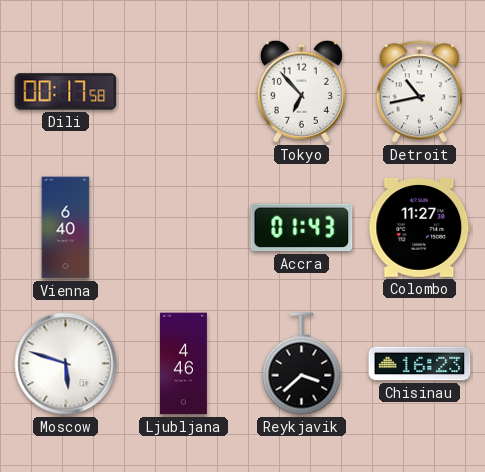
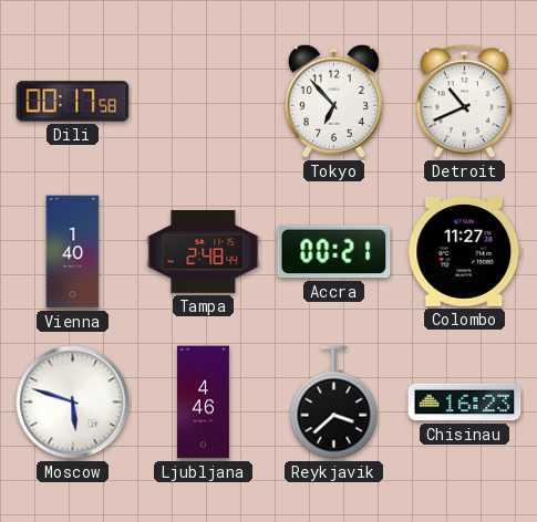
Detroit: 10:43 -> 10:41 (464, 102)
Vienna: 6:40 -> 1:40 (73, 252)
Tampa: none -> 2:48 (204, 252)
Accra: 01:43 -> 00:21 (334, 252)
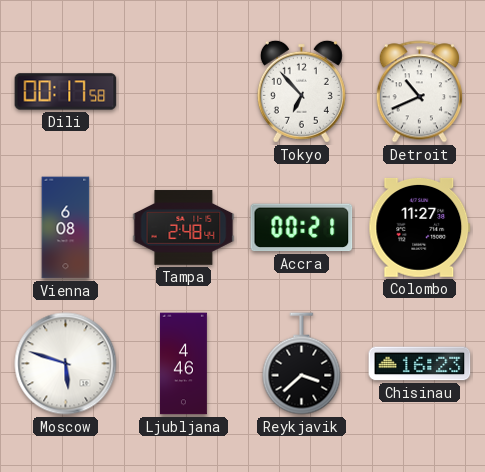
Vienna: 1:40 -> 6:08 (66, 228)
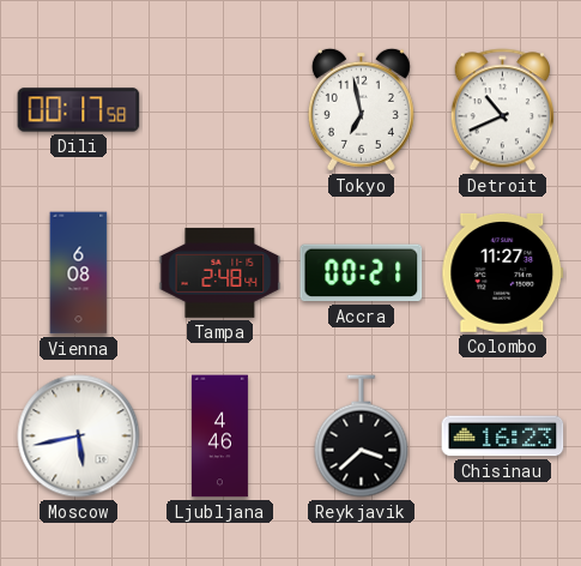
Tokyo: 6:53 -> 6:58 (361, 109)
Moscow: 5:48 -> 5:43 (79, 436)
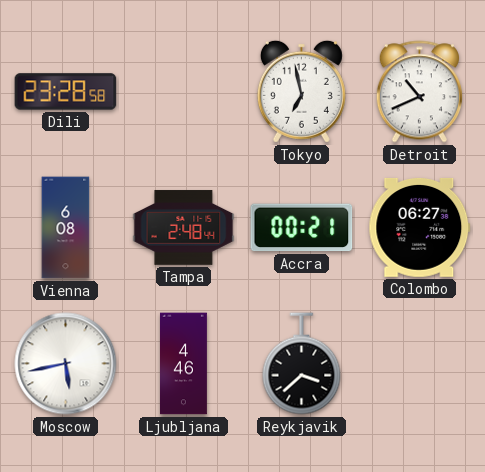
Dili: 00:17 -> 23:28 (66, 92)
Colombo: 11:27 -> 06:27 (420, 227)
Chisinau: 16:23 -> none (503, 436)
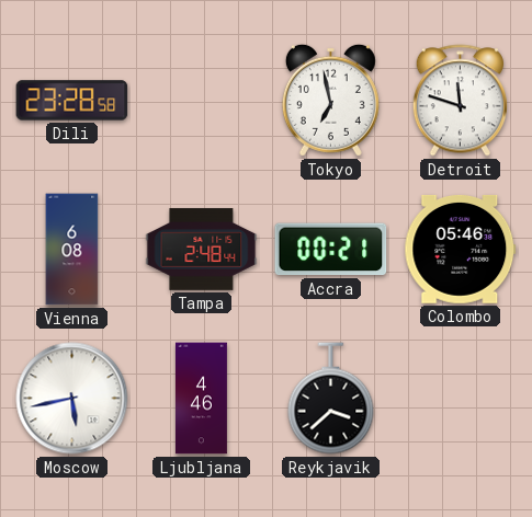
Detroit: 10:41 -> 11:48 (460, 101)
Colombo: 06:27 -> 05:46 (461, 249)
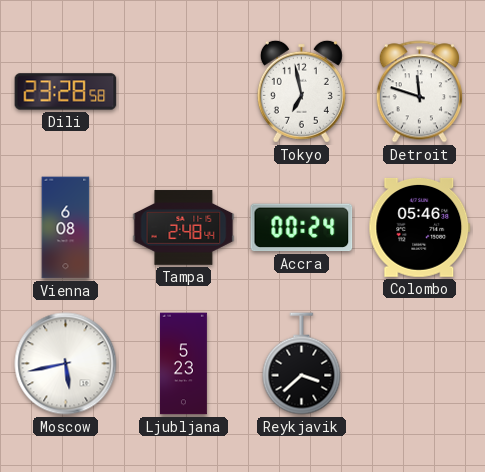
Accra: 00:21 -> 00:24 (302, 228)
Ljubljana: 4:46 -> 5:23 (183, 364)
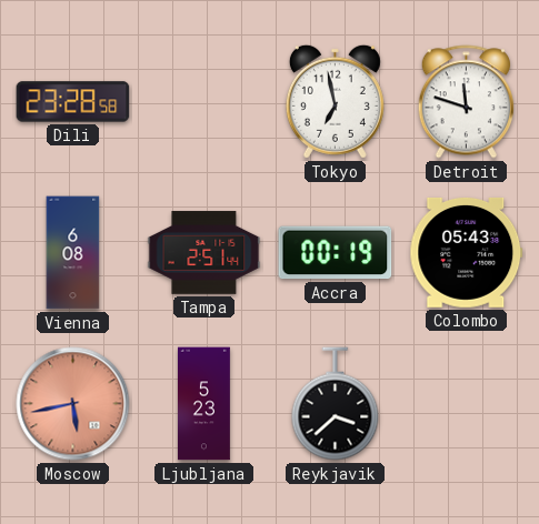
Tampa: 2:48 -> 2:51 (204, 253)
Accra: 00:24 -> 00:19 (336, 253)
Colombo: 05:46 -> 05:43 (467, 252)
Moscow dial: white -> salmon (73, 404)
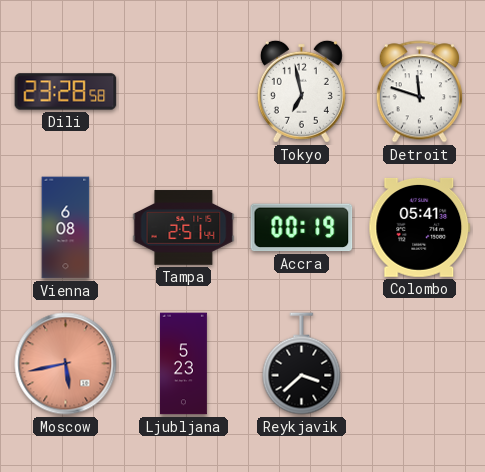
Colombo: 05:43 -> 05:41 (420, 227)
